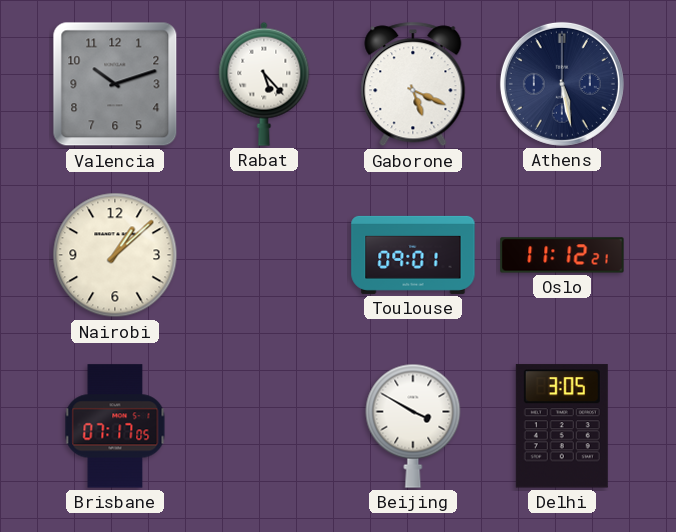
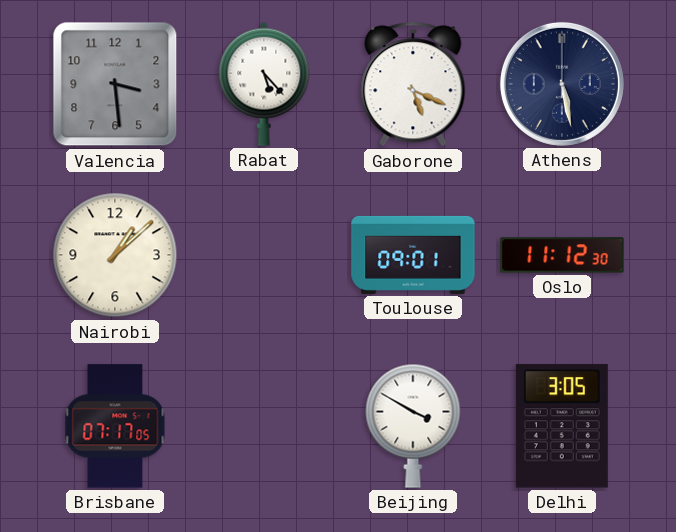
Valencia: 10:12 -> 3:29 (115, 84)
Oslo: 11:12:21 -> 11:12:30 (562, 255)
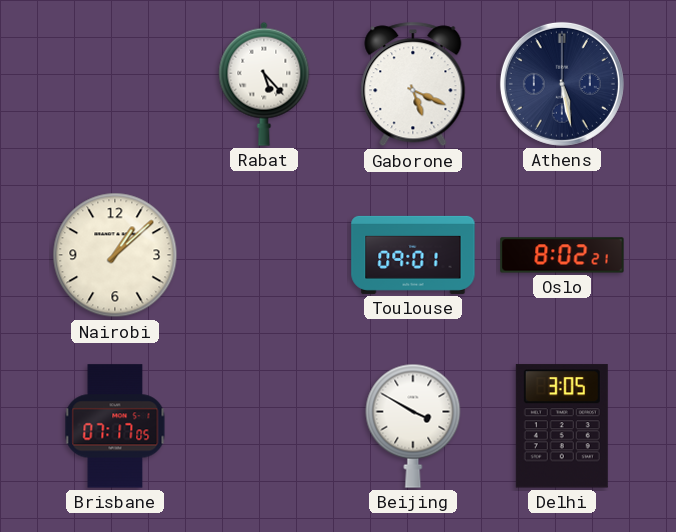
Valencia: 3:29 -> none (115, 84)
Oslo: 11:12 -> 8:02 (562, 255)
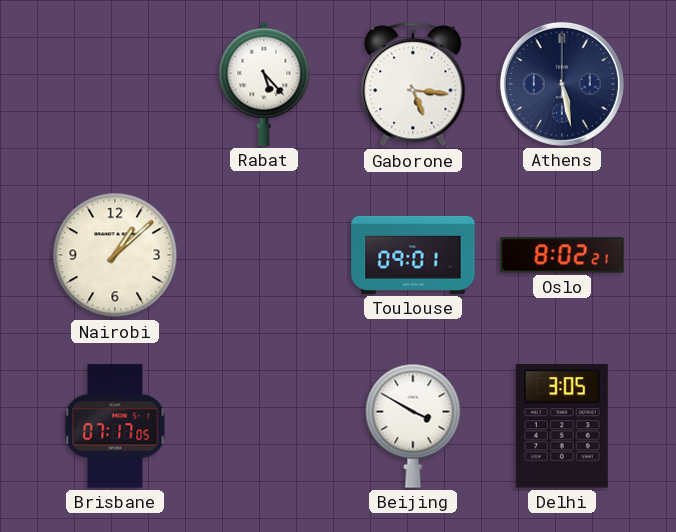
Gaborone: 5:19 -> 5:16 (413, 84)
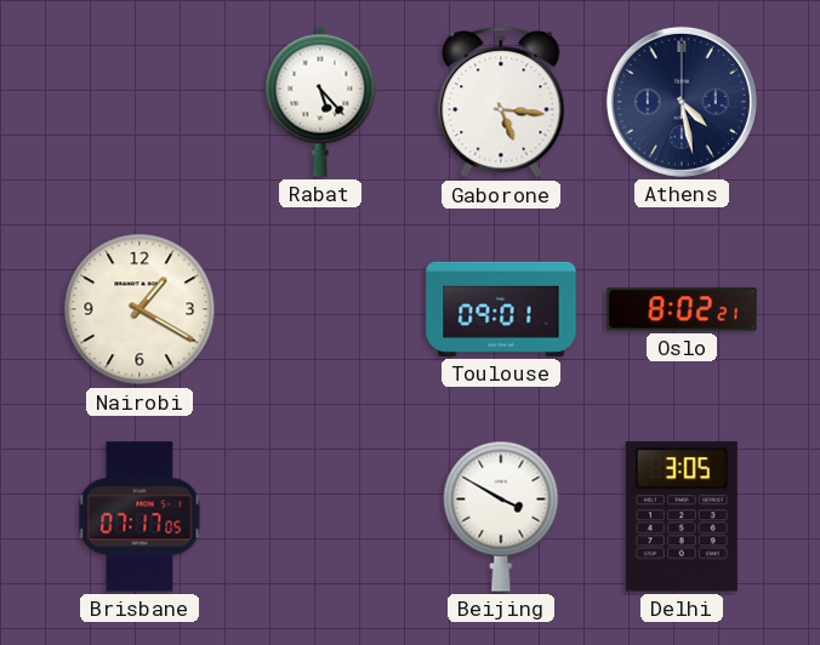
Athens: 5:28 -> 4:28 (682, 102)
Nairobi: 1:08 -> 1:20 (139, 309)
